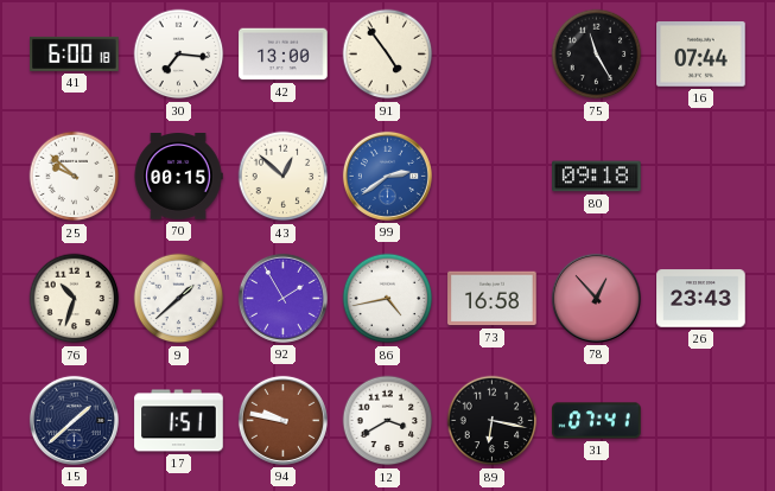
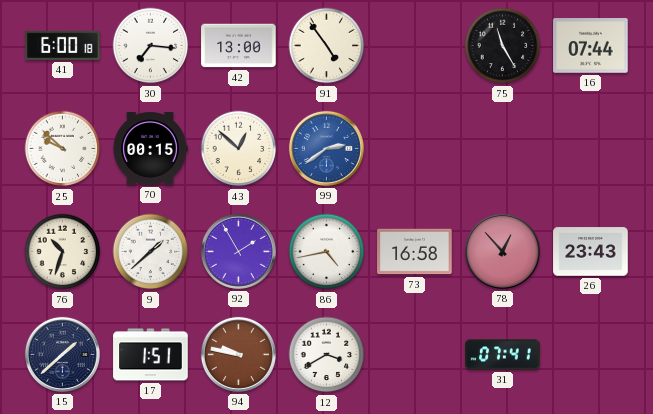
80: 09:18 -> none (597, 177)
89: 6:17 -> none (493, 421)
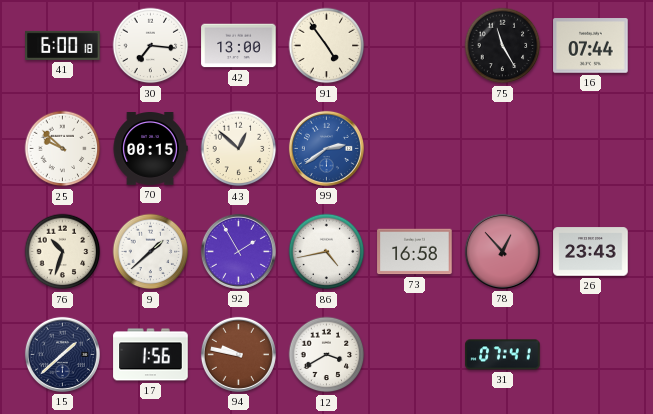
17: 1:51 -> 1:56 (151, 355)
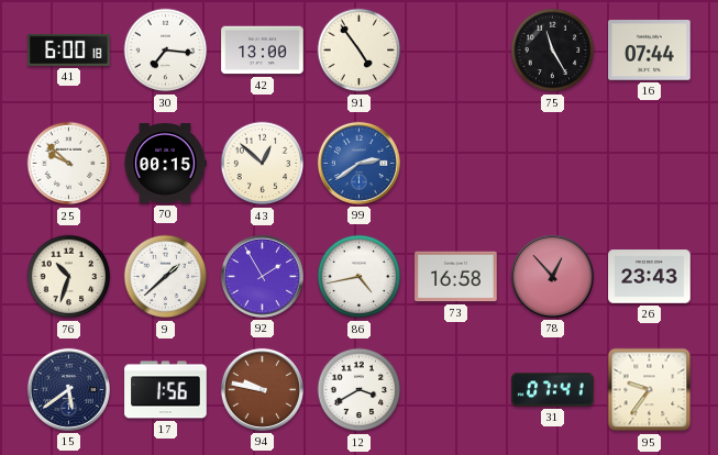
15: 1:38 -> 5:39 (68, 389)
95: none -> 9:36 (650, 390)
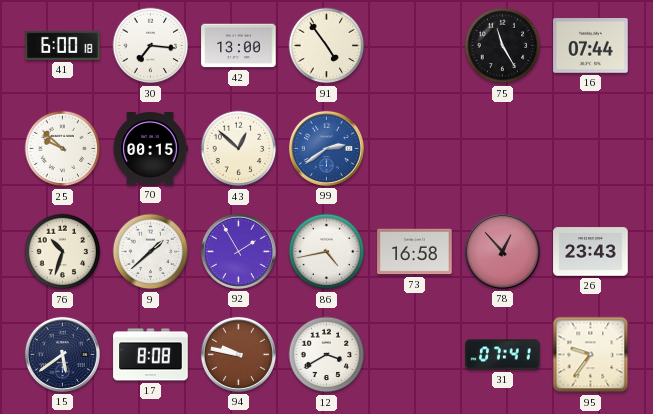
17: 1:56 -> 8:08 (151, 355)
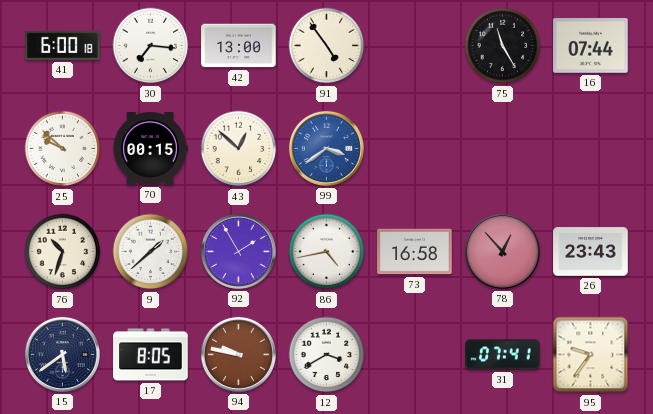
99: 2:39 -> 3:39 (326, 148)
17: 8:08 -> 8:05 (151, 355)
